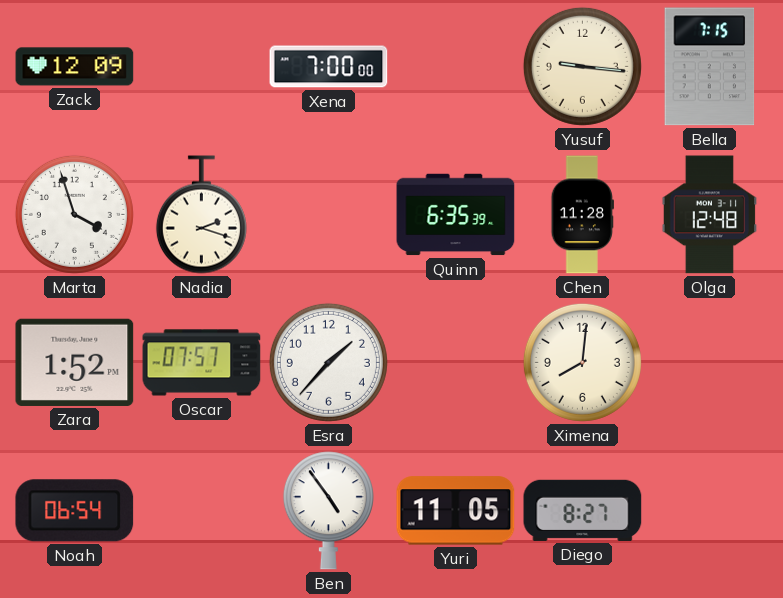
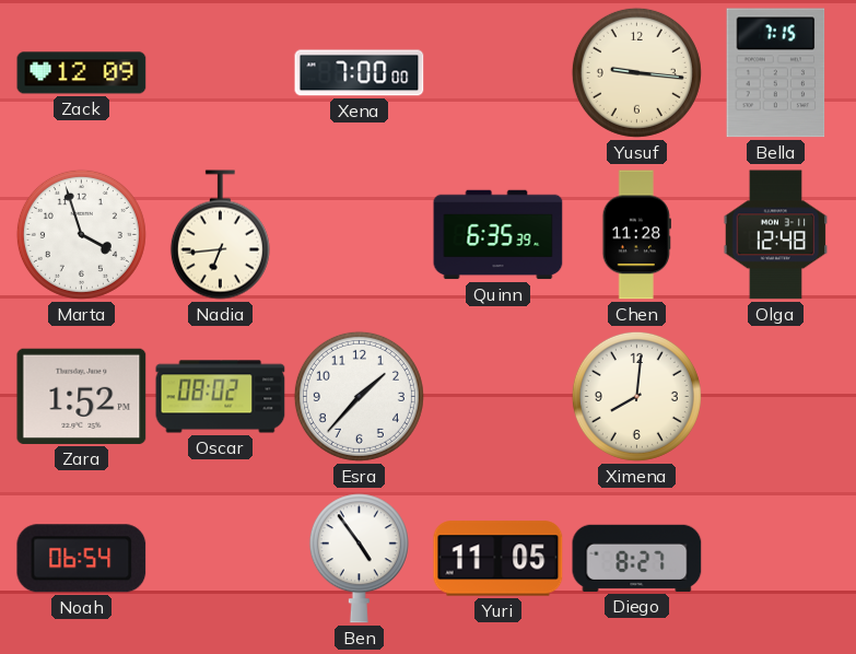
Nadia: 2:18 -> 6:44 (220, 235)
Oscar: 07:57 -> 08:02 (221, 397)
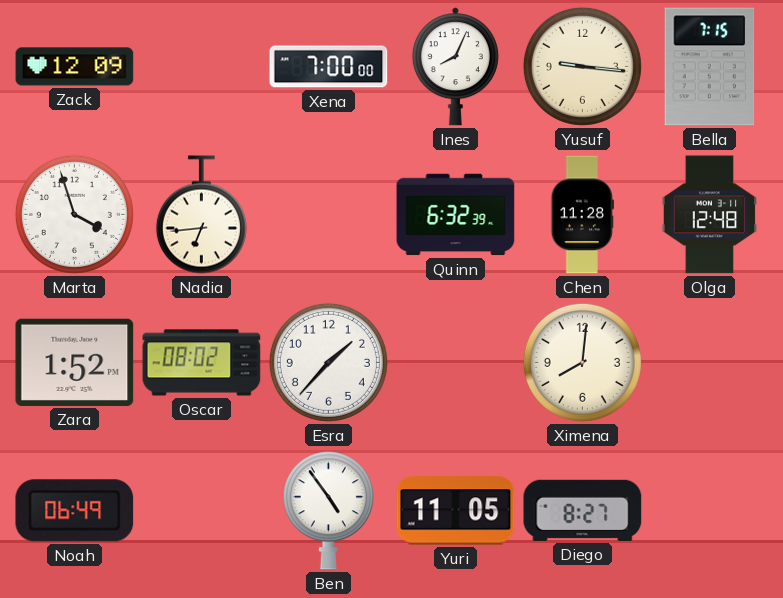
Ines: none -> 8:04 (455, 67)
Quinn: 6:35 -> 6:32 (456, 215)
Noah: 06:54 -> 06:49 (75, 511)
